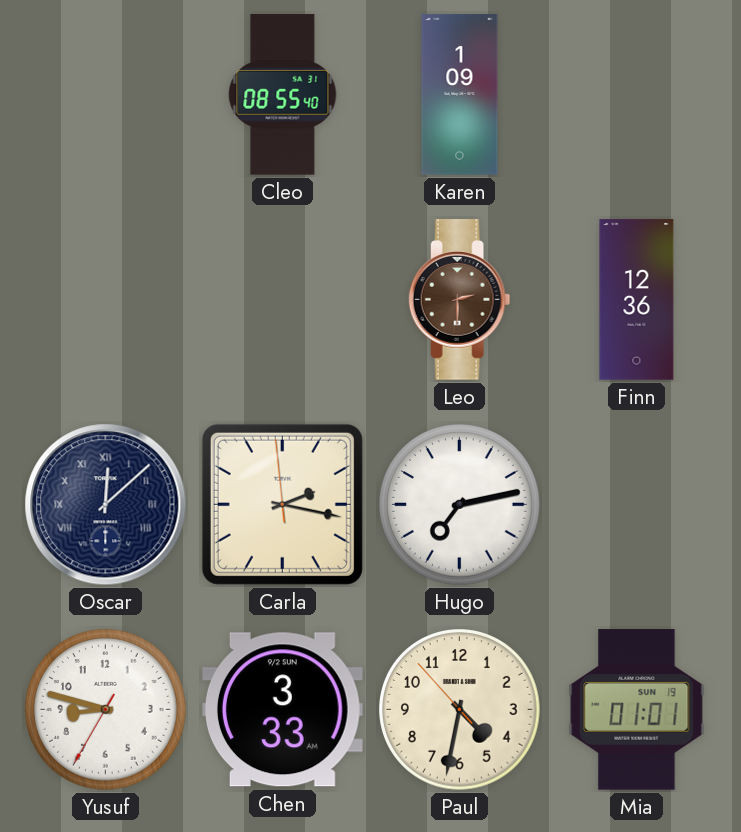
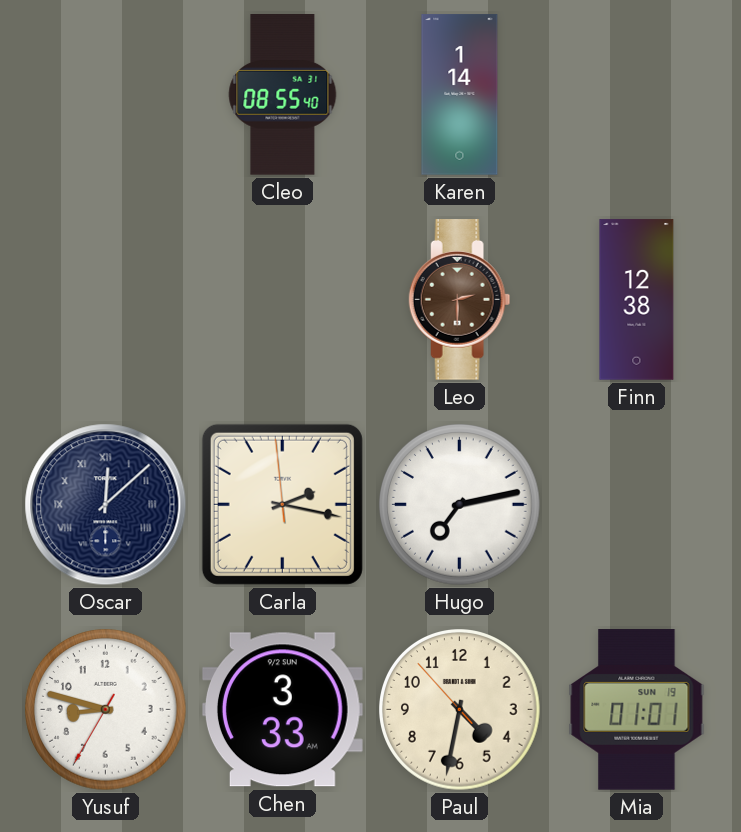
Karen: 1:09 -> 1:14 (460, 95)
Finn: 12:36 -> 12:38 (637, 300)
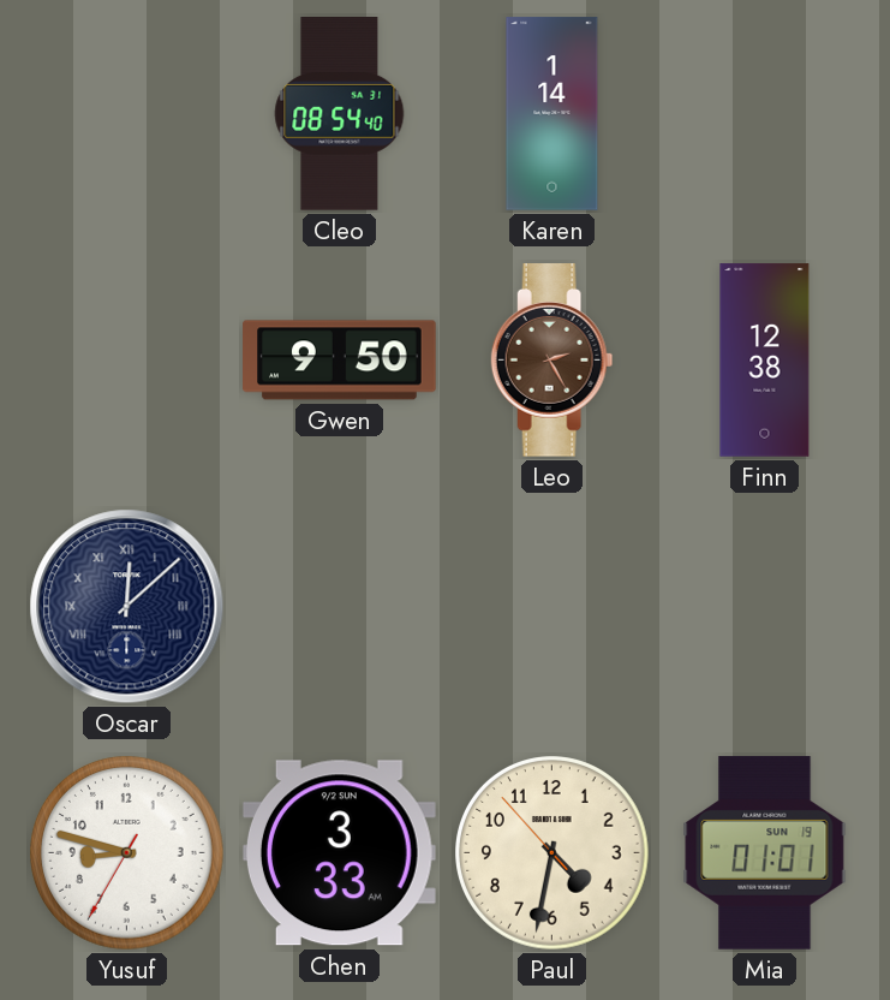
Cleo: 08:55 -> 08:54 (340, 114)
Gwen: none -> 9:50 (340, 361)
Leo: 2:30 -> 2:25 (552, 361)
Carla: 2:16 -> none (282, 504)
Hugo: 7:13 -> none (460, 505)
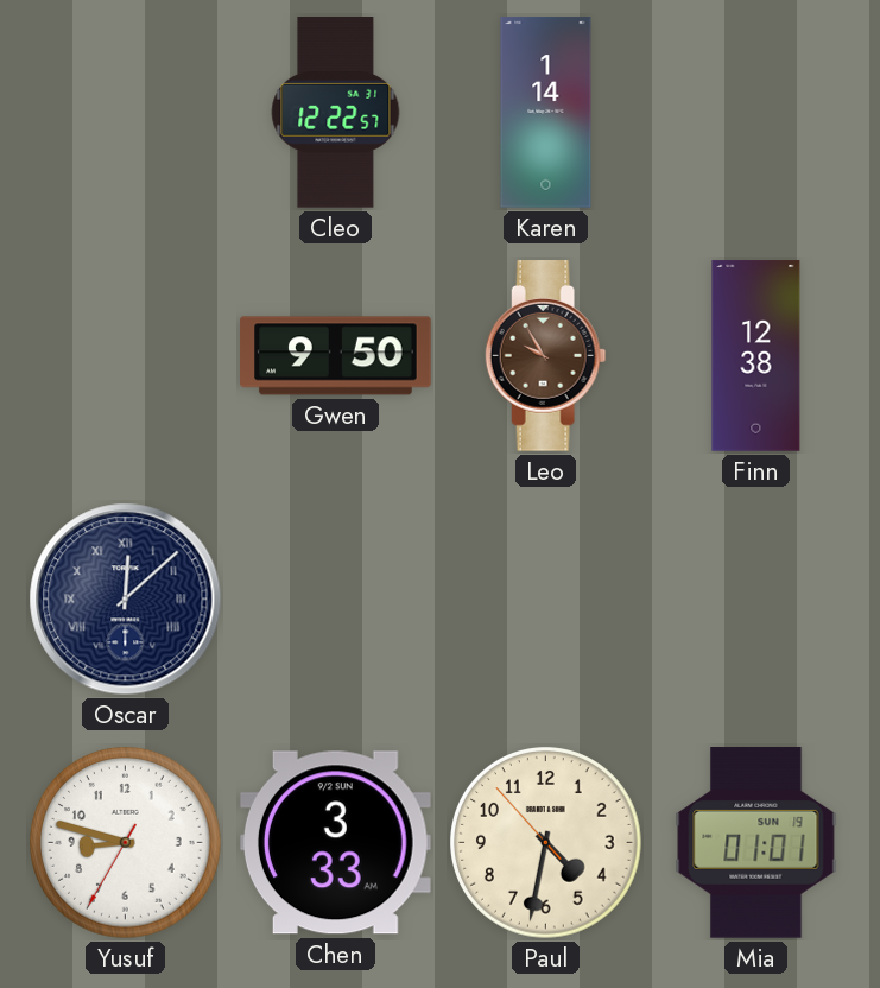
Cleo: 08:54 -> 12:22 (336, 113)
Leo: 2:25 -> 9:55 (546, 356)
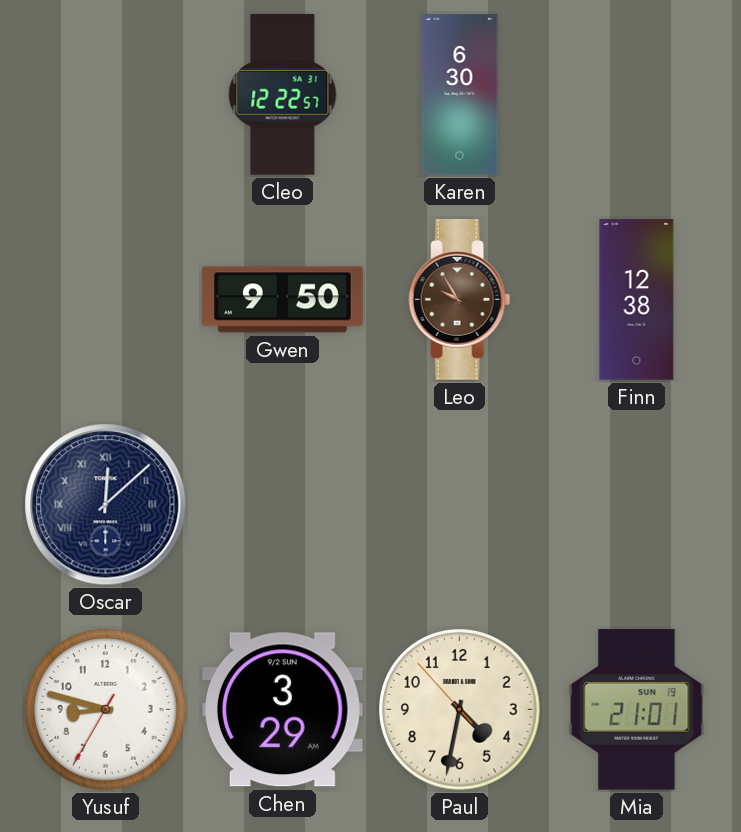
Karen: 1:14 -> 6:30 (460, 95)
Chen: 3:33 -> 3:29 (282, 710)
Mia: 01:01 -> 21:01 (637, 710)
